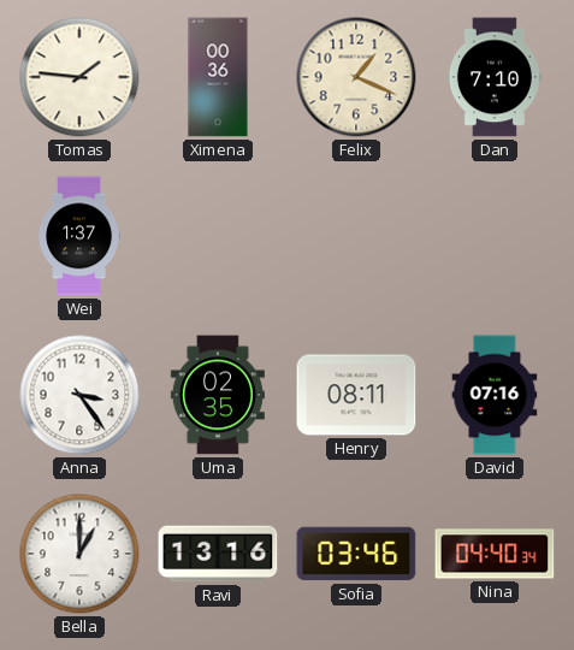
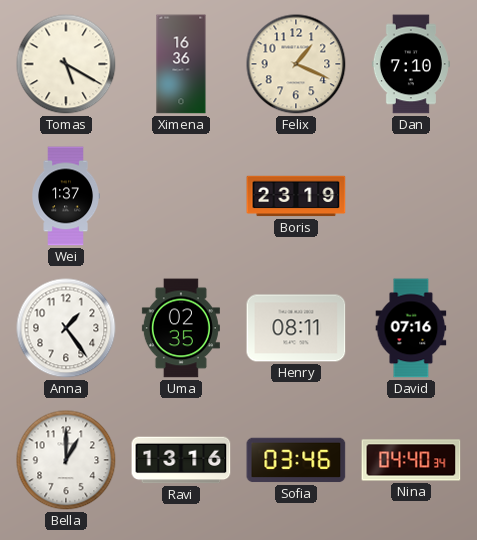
Tomas: 1:46 -> 5:20 (66, 64)
Ximena: 00:36 -> 16:36 (181, 64)
Boris: none -> 23:19 (296, 196)
Anna: 3:24 -> 1:24 (66, 328)
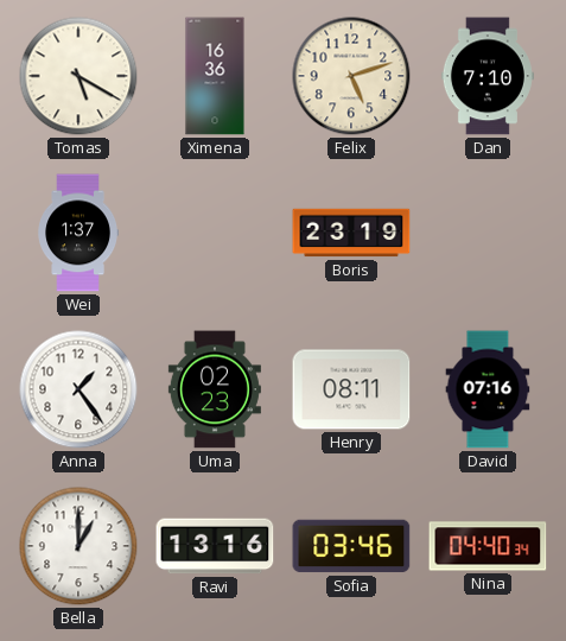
Felix: 1:19 -> 5:12 (351, 76)
Uma: 02:35 -> 02:23 (215, 389)
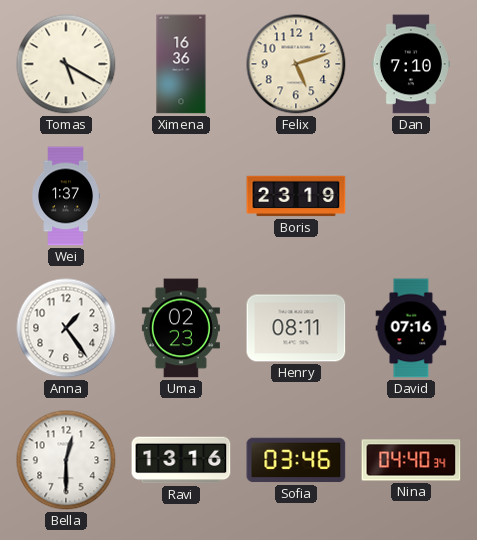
Bella: 1:00 -> 12:30 (66, 460)
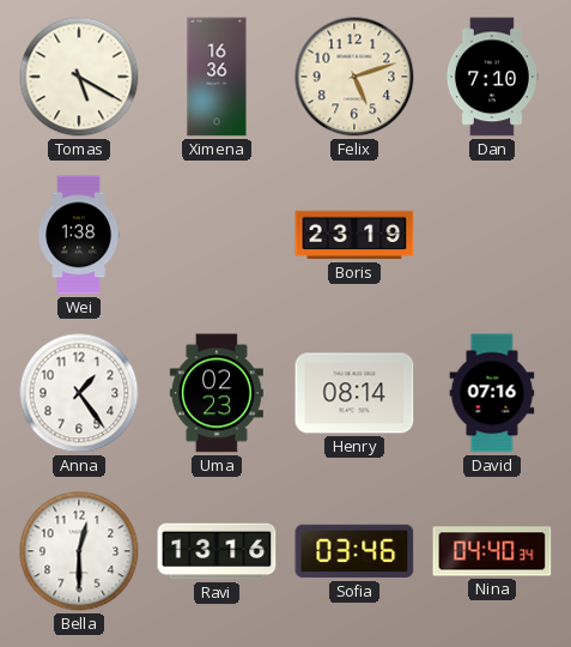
Wei: 1:37 -> 1:38 (79, 235)
Henry: 08:11 -> 08:14 (354, 393)
